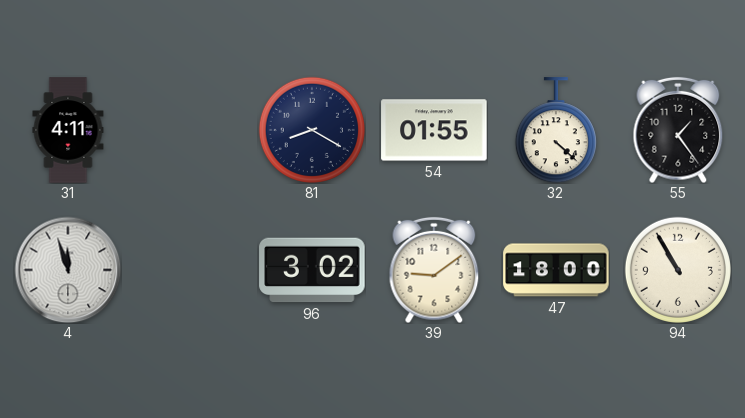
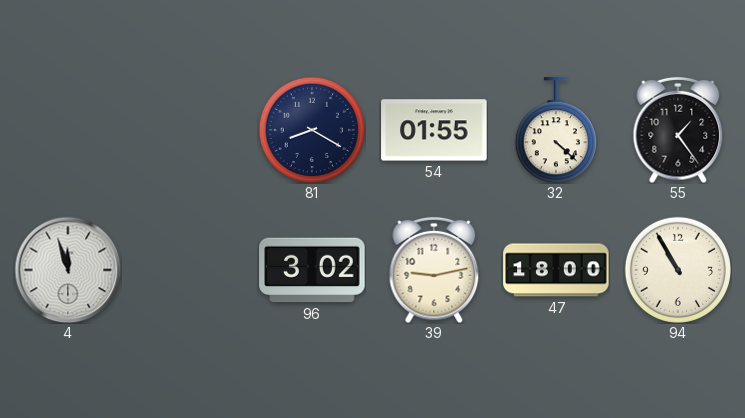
31: 4:11 -> none (68, 130)
39: 9:09 -> 9:13 (434, 270)
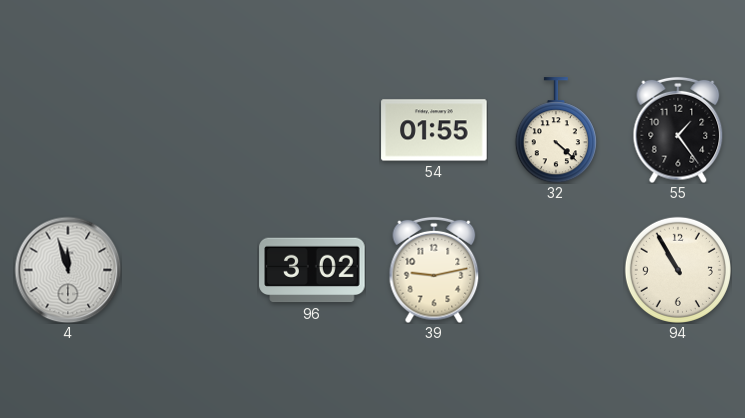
81: 8:20 -> none (312, 130)
47: 18:00 -> none (556, 270)
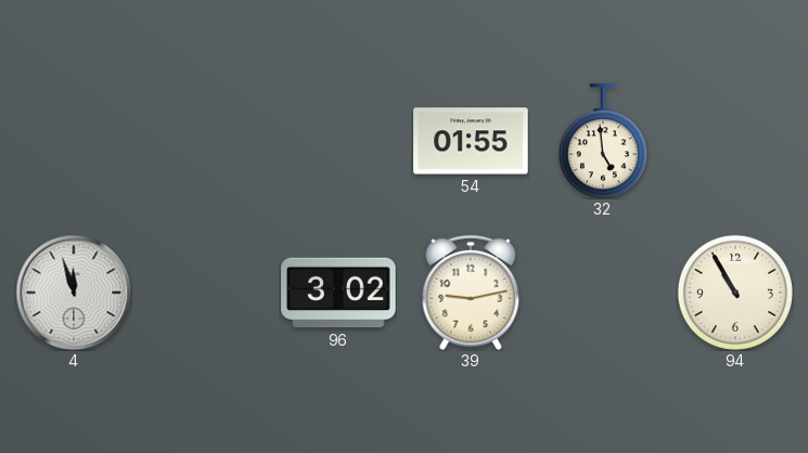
32: 4:22 -> 4:59 (603, 141)
55: 1:24 -> none (678, 130)
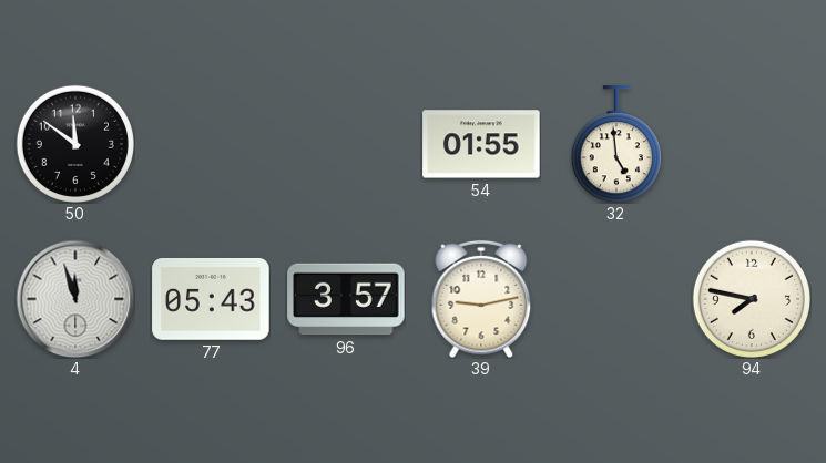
50: none -> 11:51 (75, 144)
77: none -> 05:43 (211, 300)
96: 3:02 -> 3:57 (346, 299)
94: 10:55 -> 7:47 (752, 299)
